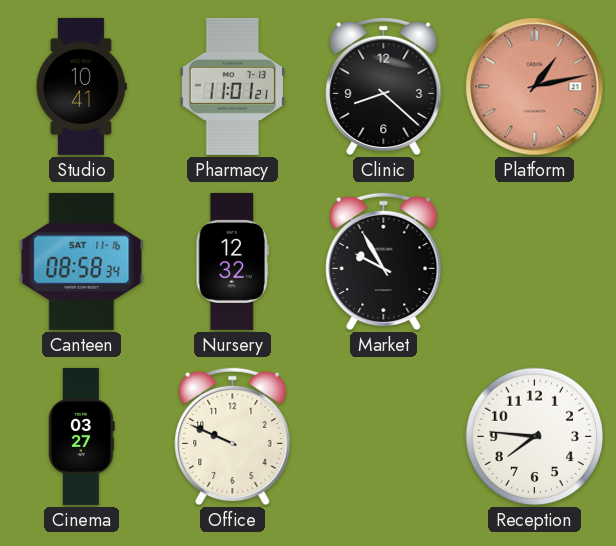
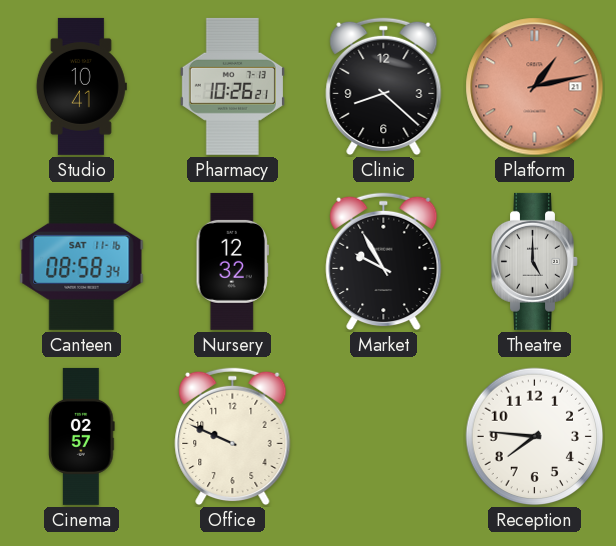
Pharmacy: 11:01 -> 10:26 (232, 86)
Theatre: none -> 5:00 (535, 261)
Cinema: 03:27 -> 02:57 (82, 436)
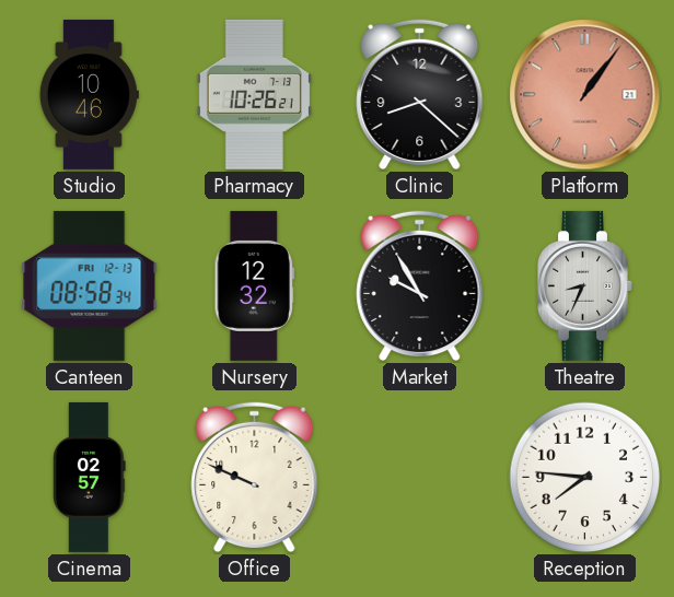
Studio: 10:41 -> 10:46 (89, 94)
Platform: 1:13 -> 1:06 (585, 95)
Canteen date: SAT 11-16 -> FRI 12-13 (90, 285)
Theatre: 5:00 -> 8:34 (585, 285)
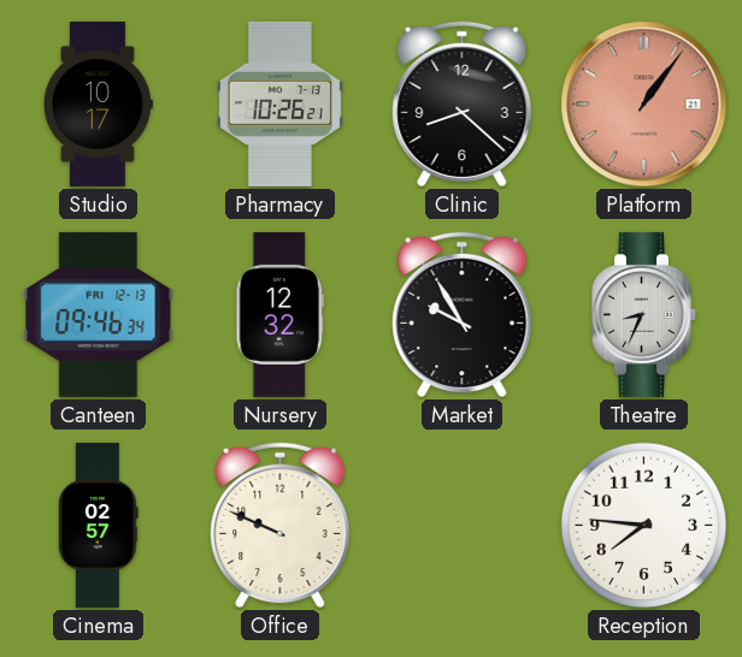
Studio: 10:46 -> 10:17 (98, 103)
Canteen: 08:58 -> 09:46 (99, 314)
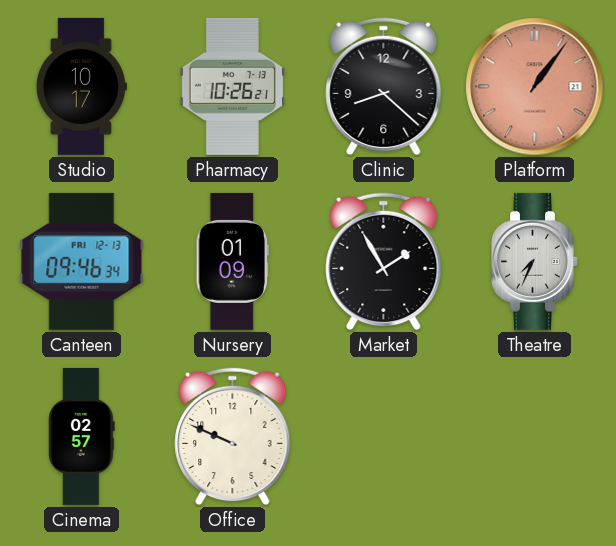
Nursery: 12:32 -> 01:09 (232, 261)
Market: 9:55 -> 1:55 (384, 262)
Theatre: 8:34 -> 7:34 (535, 261)
Reception: 7:46 -> none (644, 526)
